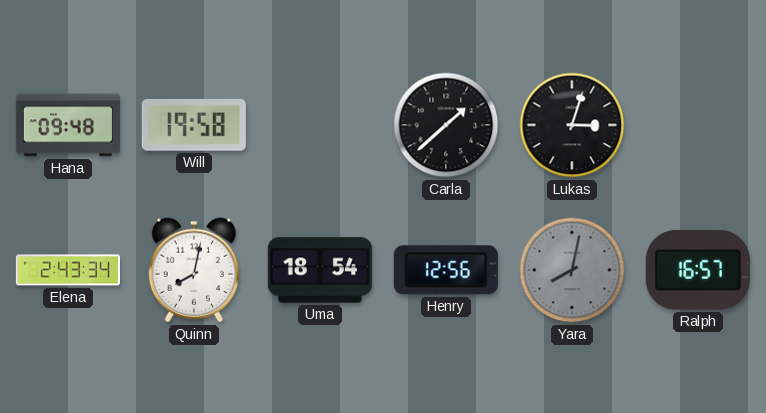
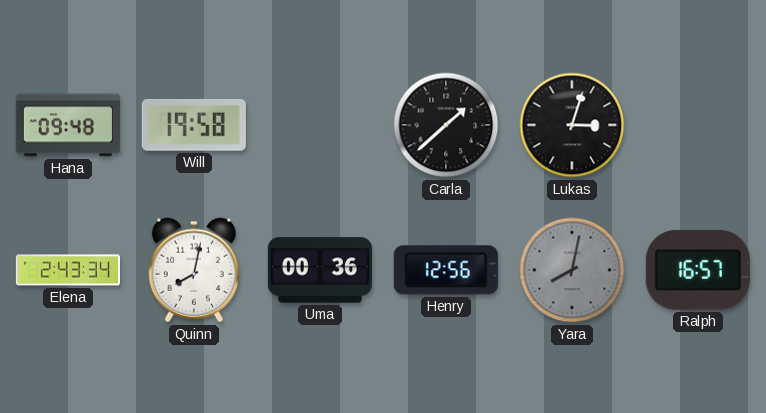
Uma: 18:54 -> 00:36 (320, 270)
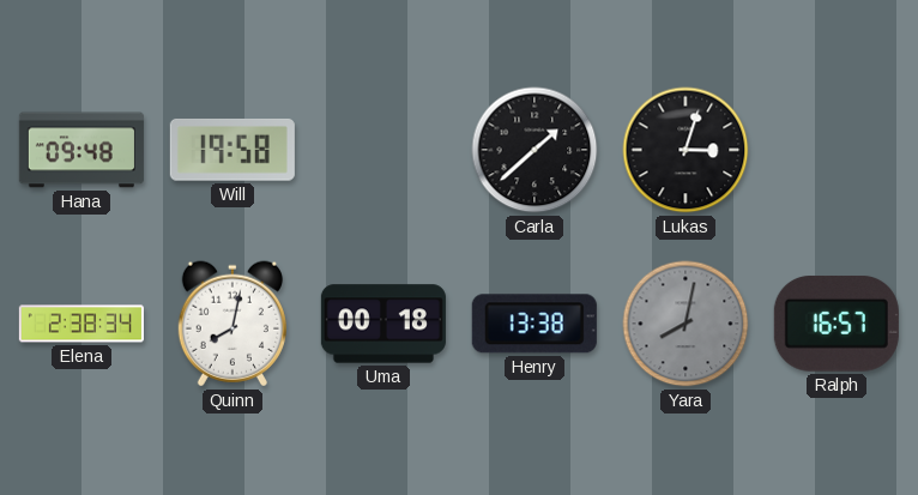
Elena: 2:43 -> 2:38 (81, 324)
Uma: 00:36 -> 00:18 (383, 324)
Henry: 12:56 -> 13:38 (535, 324)
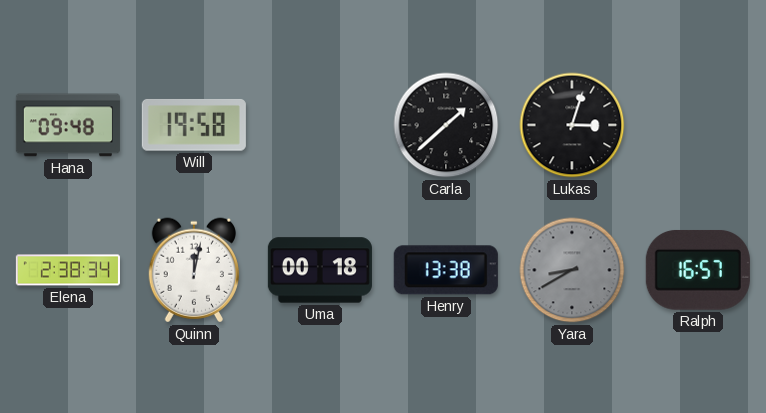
Quinn: 8:02 -> 12:02 (194, 270)
Yara: 8:02 -> 8:40 (572, 270)
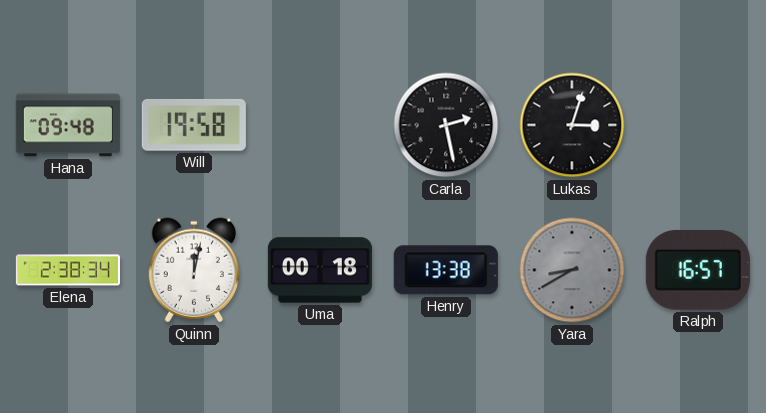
Carla: 1:38 -> 2:28 (446, 125)
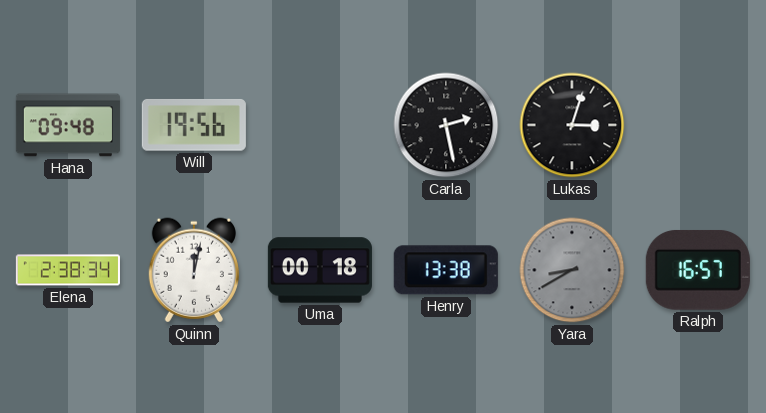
Will: 19:58 -> 19:56 (194, 125)
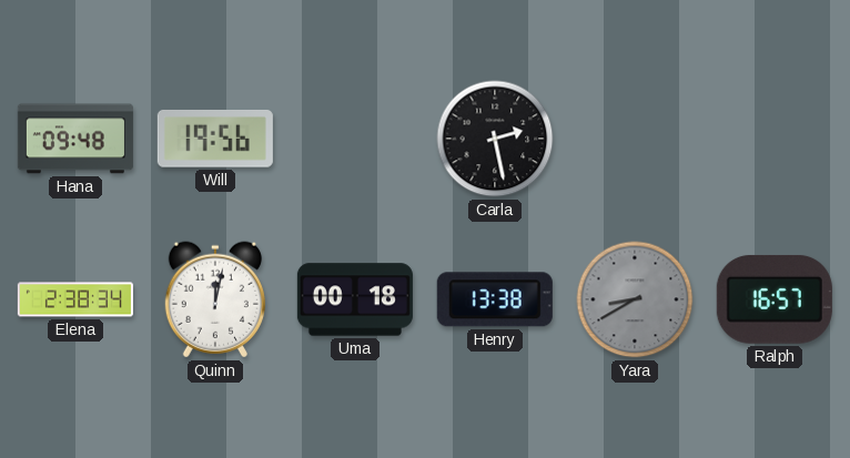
Lukas: 3:03 -> none (572, 125)
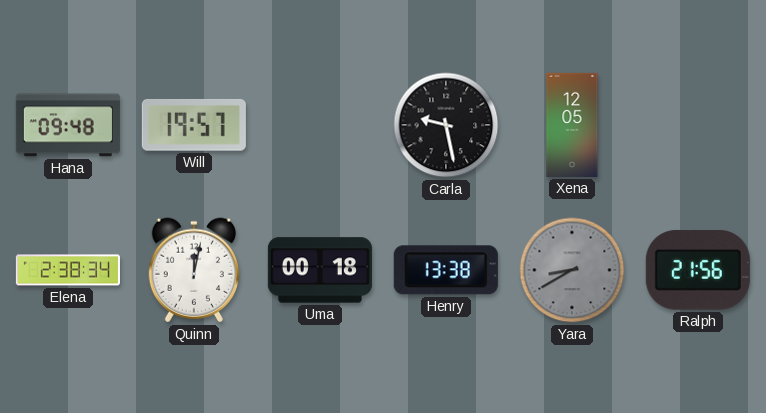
Will: 19:56 -> 19:57 (194, 125)
Carla: 2:28 -> 9:28 (446, 125)
Xena: none -> 12:05 (572, 125)
Ralph: 16:57 -> 21:56 (698, 270)
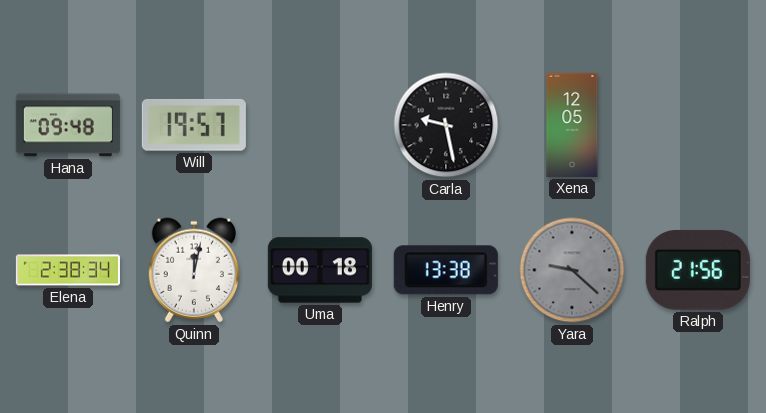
Yara: 8:40 -> 9:22 (572, 270)
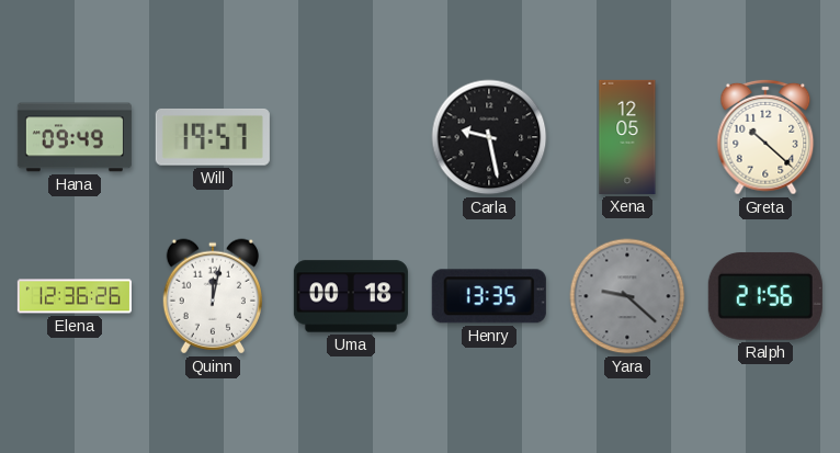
Hana: 09:48 -> 09:49 (75, 137)
Greta: none -> 10:22 (765, 137)
Elena: 2:38 -> 12:36 (75, 296)
Henry: 13:38 -> 13:35 (489, 296)
